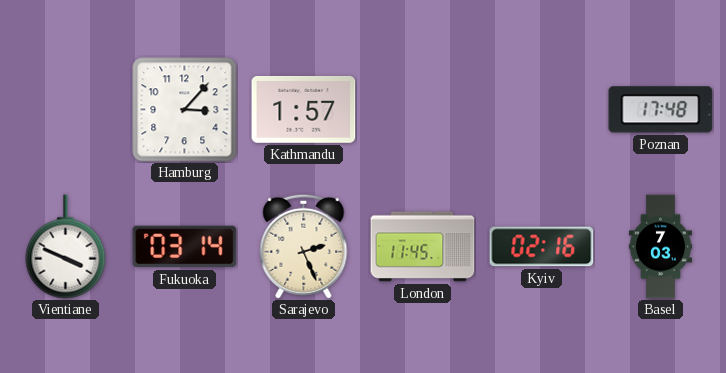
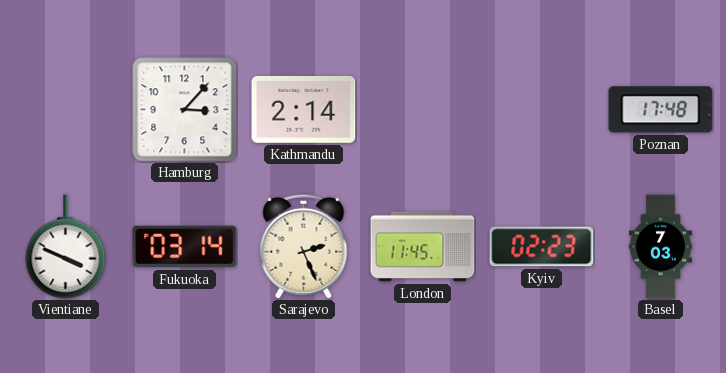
Kathmandu: 1:57 -> 2:14 (304, 109)
Kyiv: 02:16 -> 02:23 (542, 247)
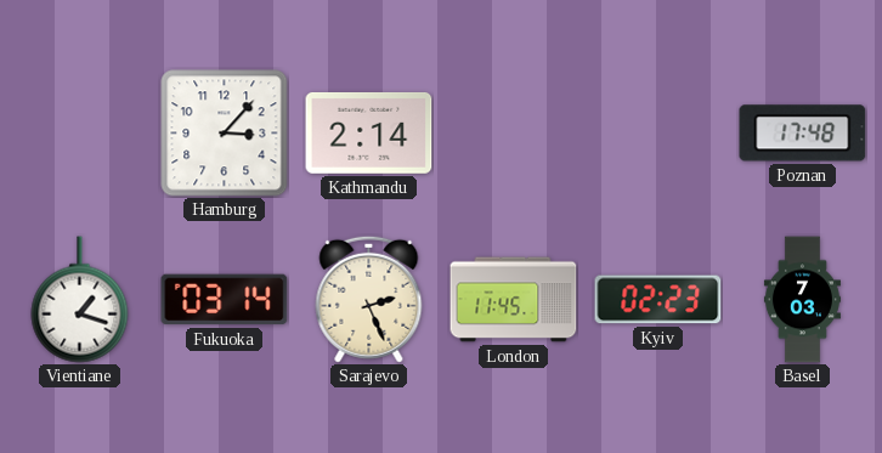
Vientiane: 3:49 -> 1:18 (80, 300)
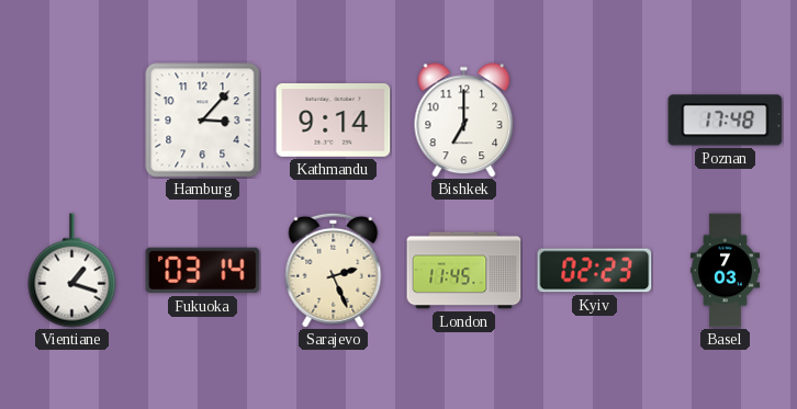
Kathmandu: 2:14 -> 9:14 (334, 120)
Bishkek: none -> 7:00 (464, 121)
